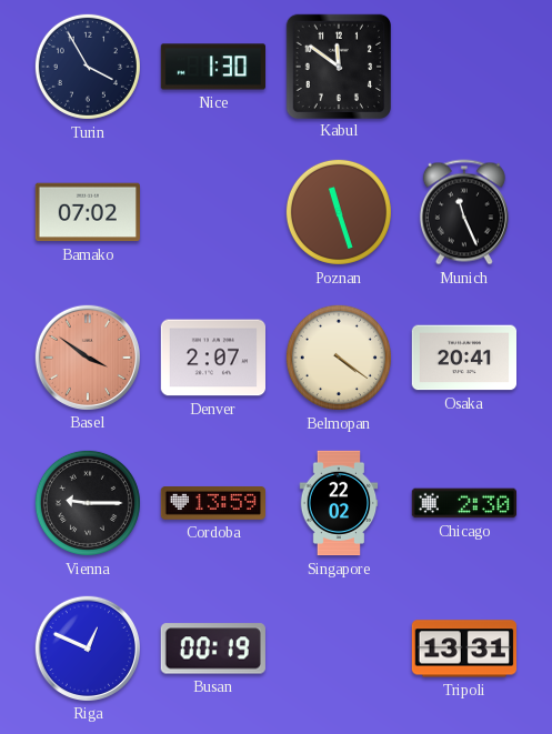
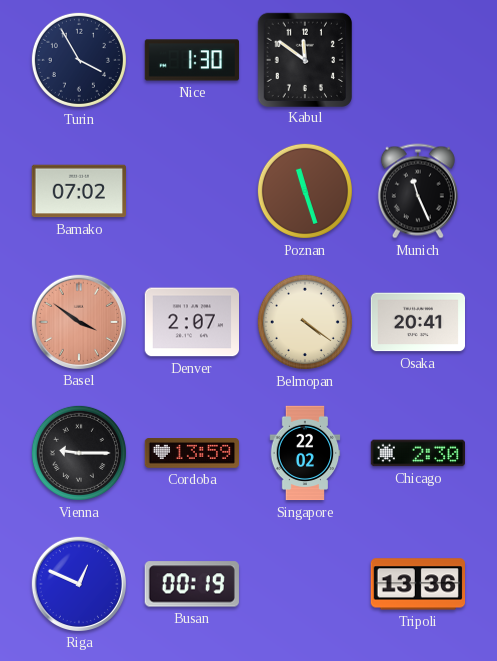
Tripoli: 13:31 -> 13:36 (417, 584)
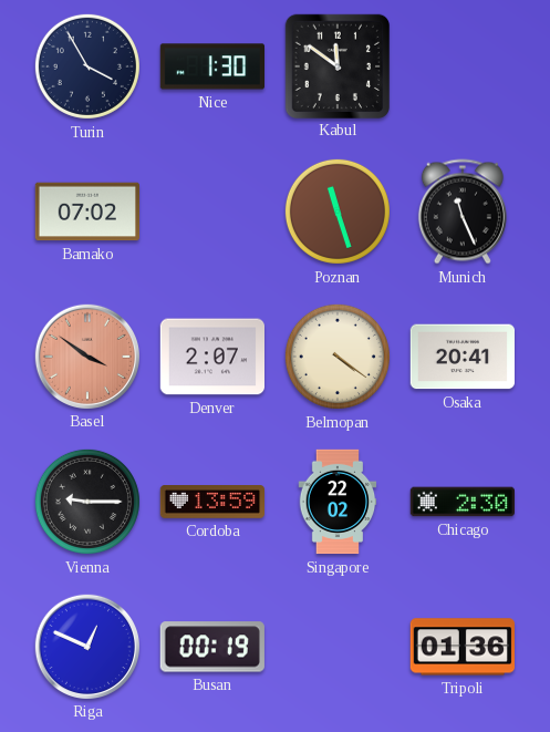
Tripoli: 13:36 -> 01:36 (461, 647)
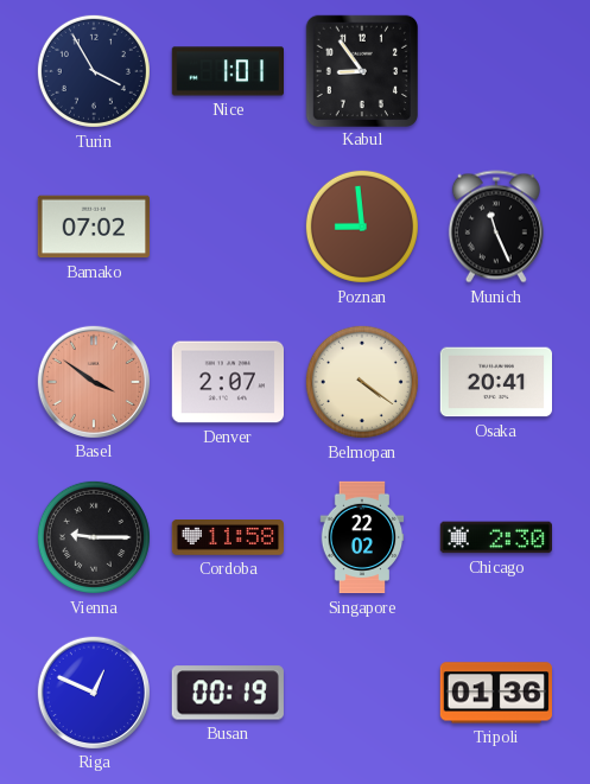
Nice: 1:30 -> 1:01 (227, 71)
Kabul: 11:51 -> 8:54 (361, 70)
Poznan: 11:27 -> 8:59 (362, 227)
Cordoba: 13:59 -> 11:58 (227, 538)
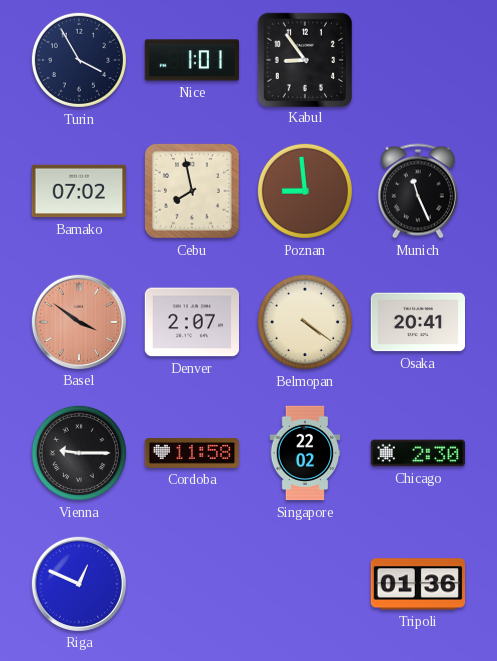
Cebu: none -> 7:58 (193, 192)
Busan: 00:19 -> none (228, 693)
